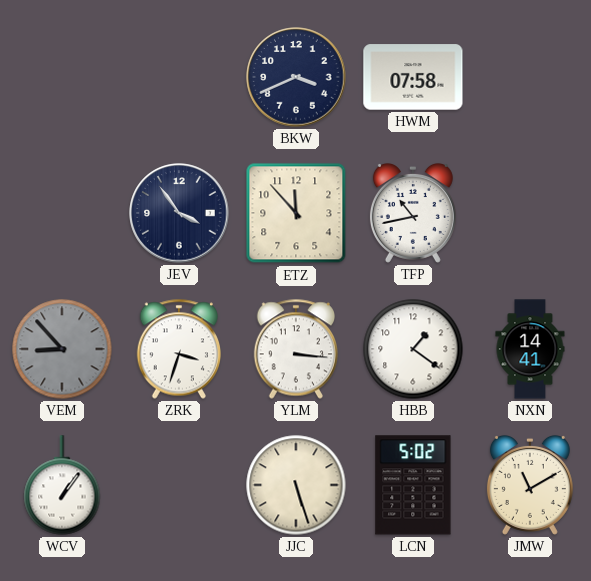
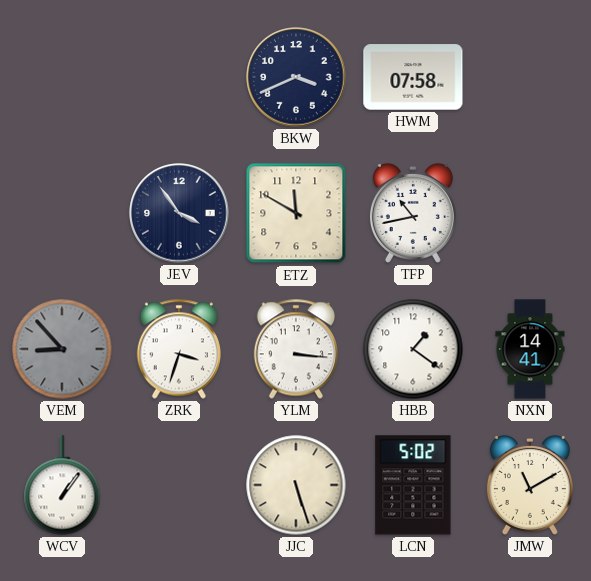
ETZ: 11:53 -> 11:50 (296, 213)
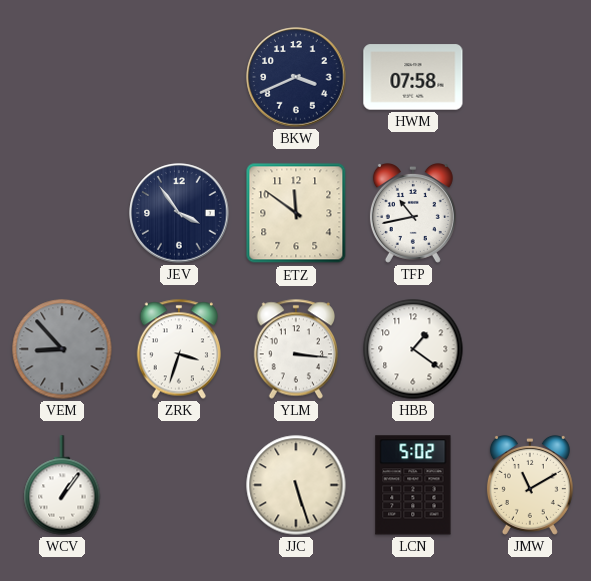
ETZ: 11:50 -> 11:51 (296, 213)
NXN: 14:41 -> none (530, 349)
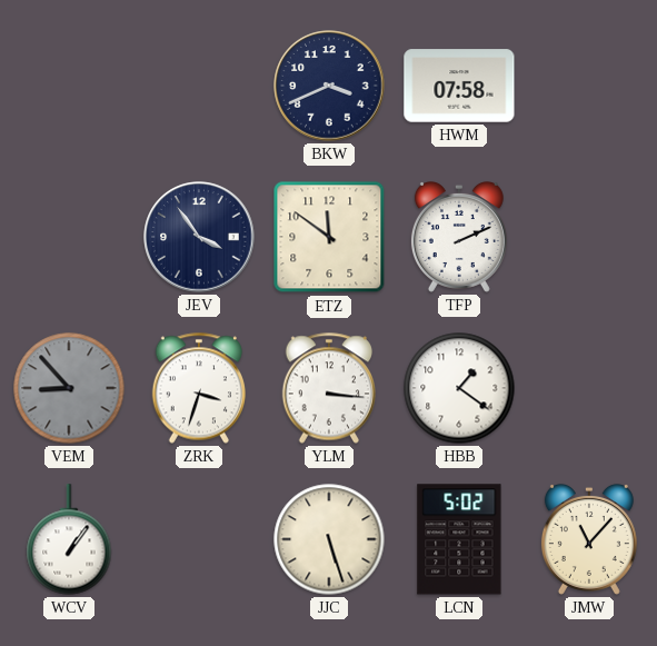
TFP: 10:43 -> 2:11 (459, 237)
JMW: 11:10 -> 11:07 (589, 539)
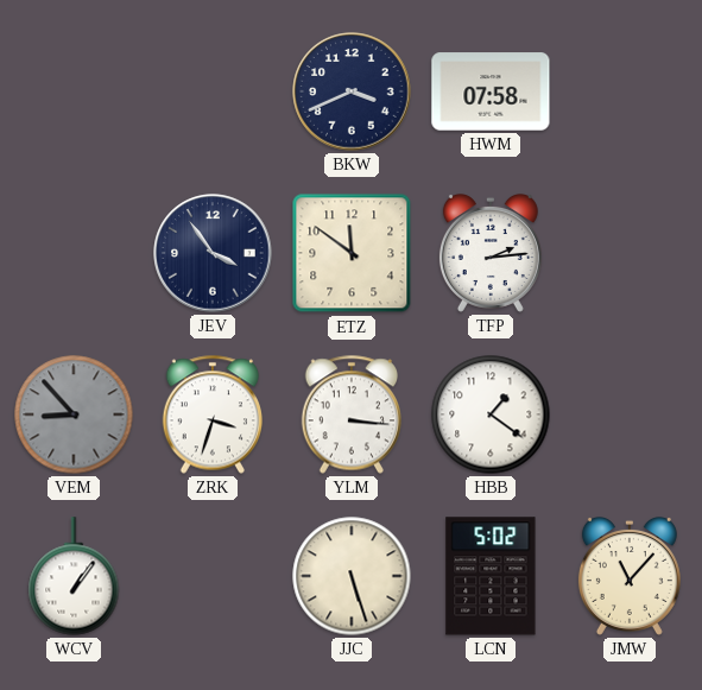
TFP: 2:11 -> 2:14 (491, 253)
